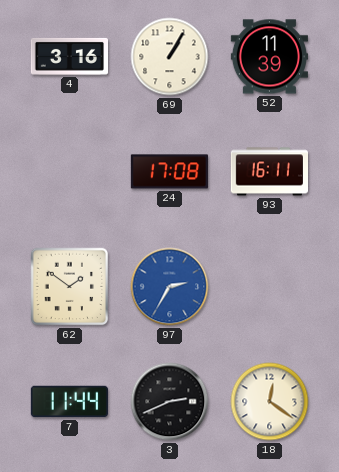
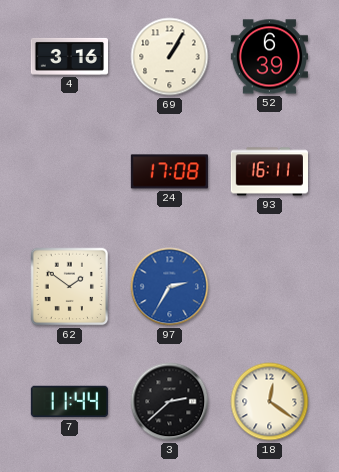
52: 11:39 -> 6:39 (269, 57)
3: 2:41 -> 2:38 (170, 402)
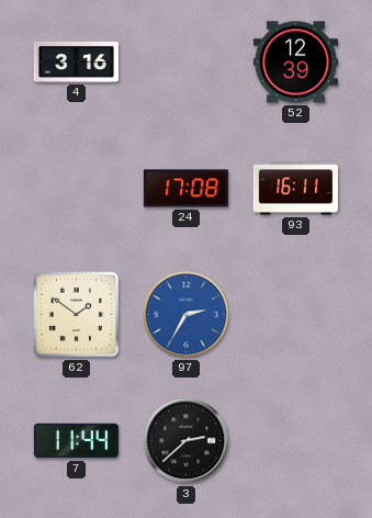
69: 1:05 -> none (170, 57)
52: 6:39 -> 12:39 (295, 63)
18: 12:21 -> none (270, 402)
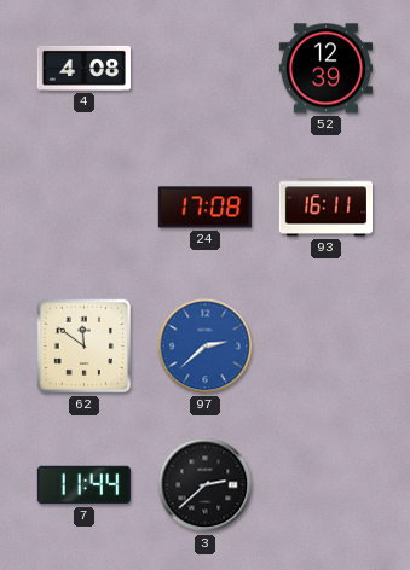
4: 3:16 -> 4:08 (83, 68)
62: 1:51 -> 11:51 (85, 347)
97: 2:35 -> 2:38 (206, 347)
